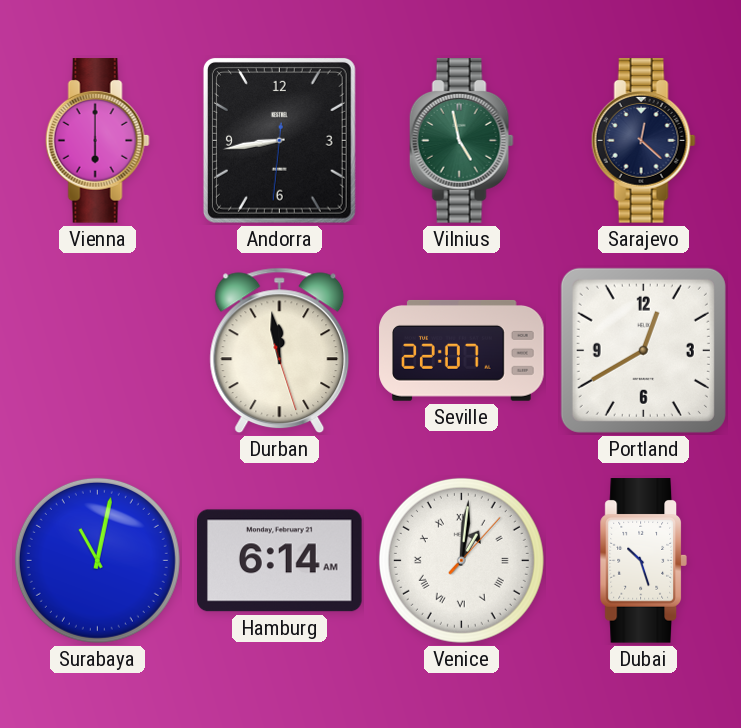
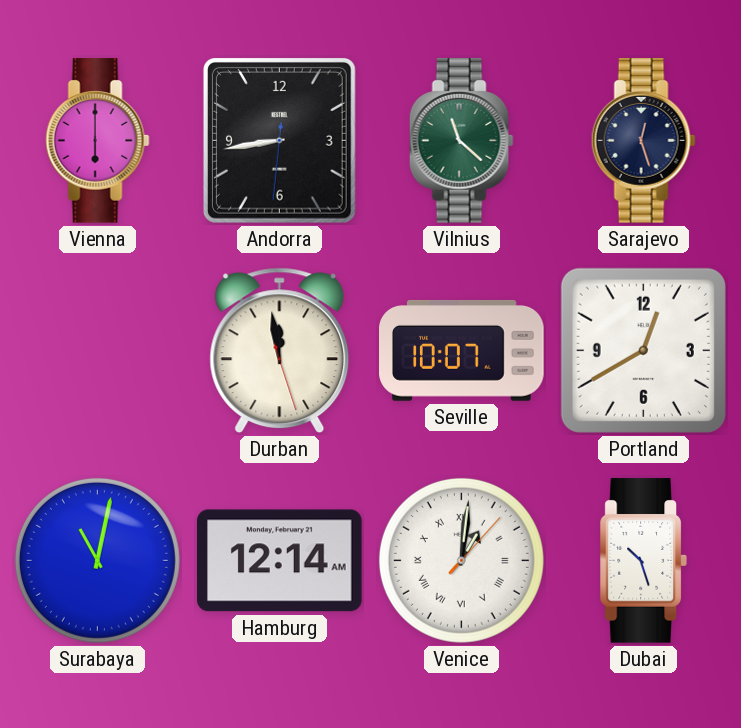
Vilnius: 4:58 -> 11:22 (461, 141)
Sarajevo: 12:22 -> 12:27 (643, 141)
Seville: 22:07 -> 10:07 (462, 350)
Hamburg: 6:14 -> 12:14 (280, 561)
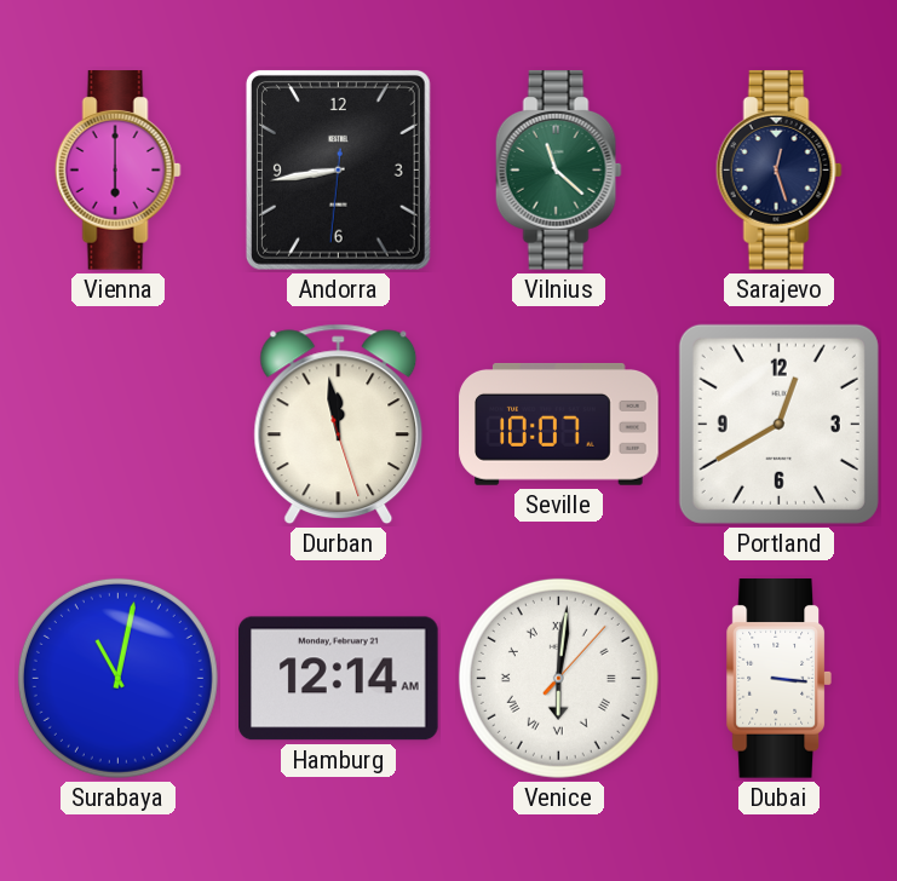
Venice: 1:01 -> 6:01 (558, 678)
Dubai: 10:27 -> 3:16 (778, 679)
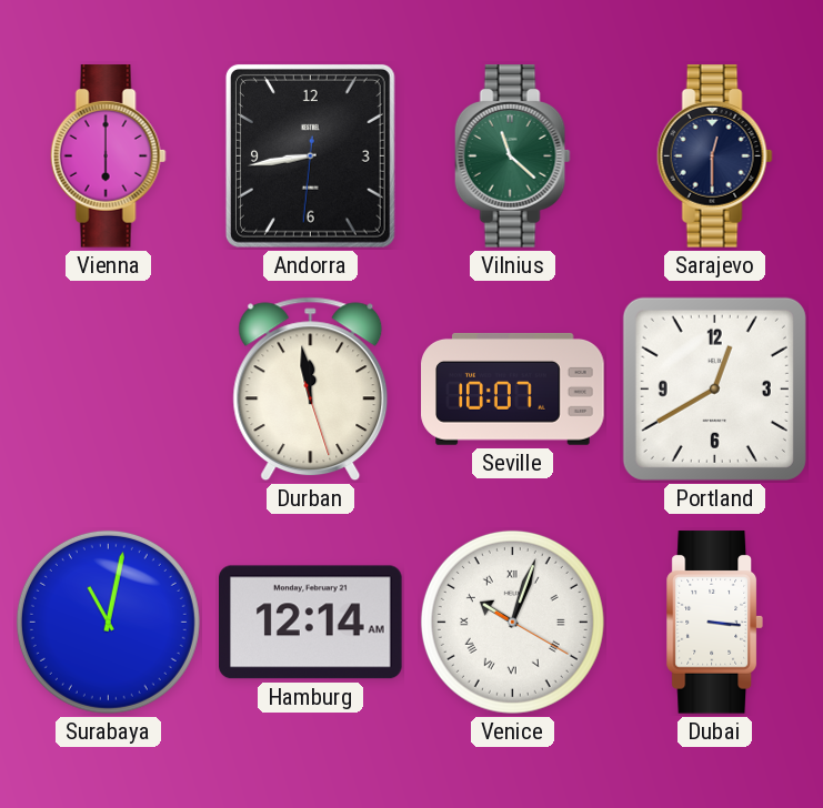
Sarajevo: 12:27 -> 12:30 (714, 156)
Venice: 6:01 -> 10:03 (512, 622)
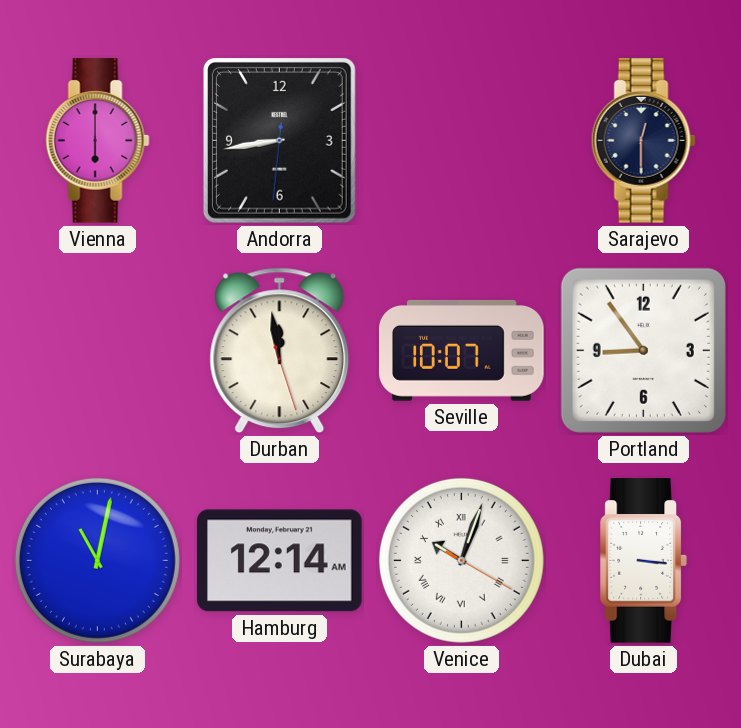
Vilnius: 11:22 -> none (512, 156)
Portland: 12:40 -> 8:54 (643, 350)
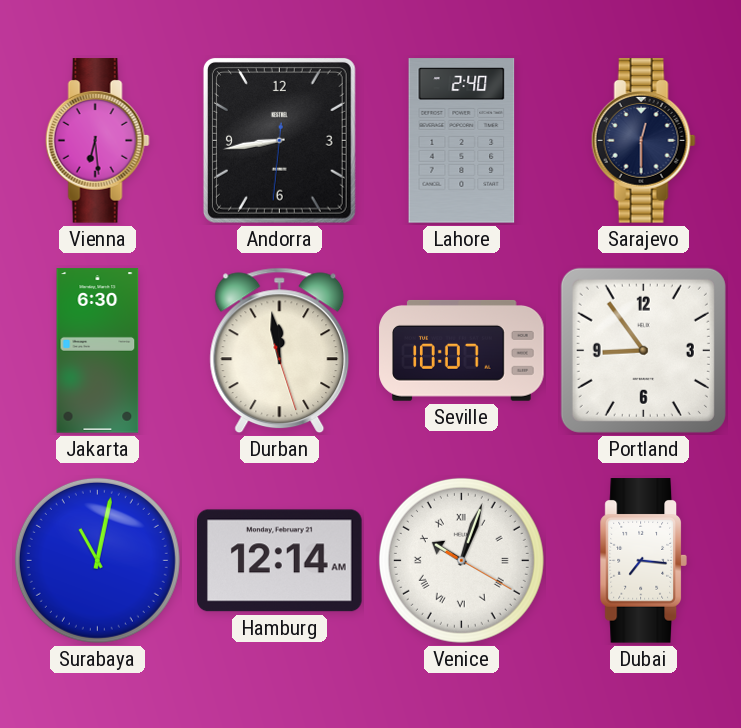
Vienna: 6:00 -> 6:29 (97, 141)
Lahore: none -> 2:40 (462, 141)
Jakarta: none -> 6:30 (98, 351)
Dubai: 3:16 -> 7:16 (643, 561)
